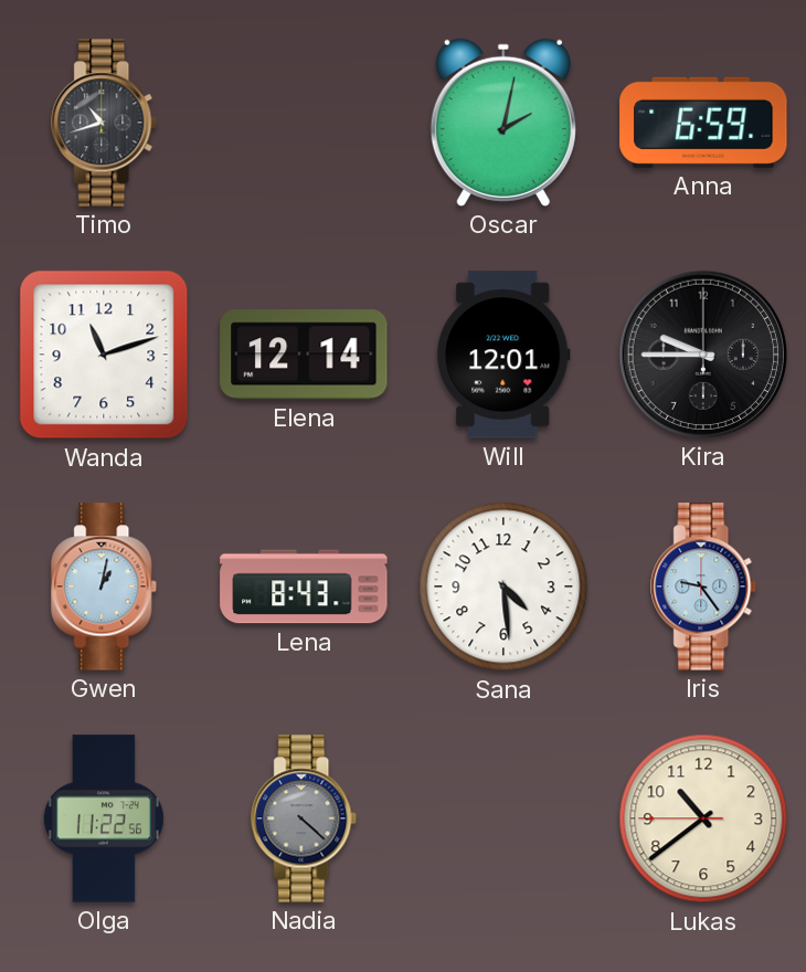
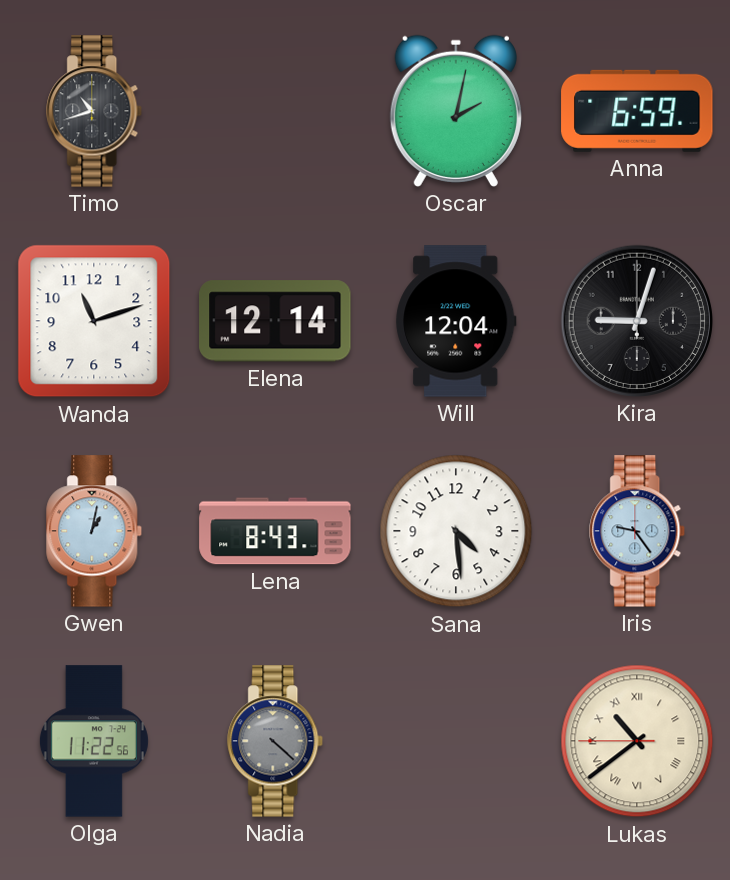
Will: 12:01 -> 12:04 (456, 321)
Kira: 9:45 -> 9:03 (637, 321)
Lukas numerals: Arabic -> Roman (637, 741)
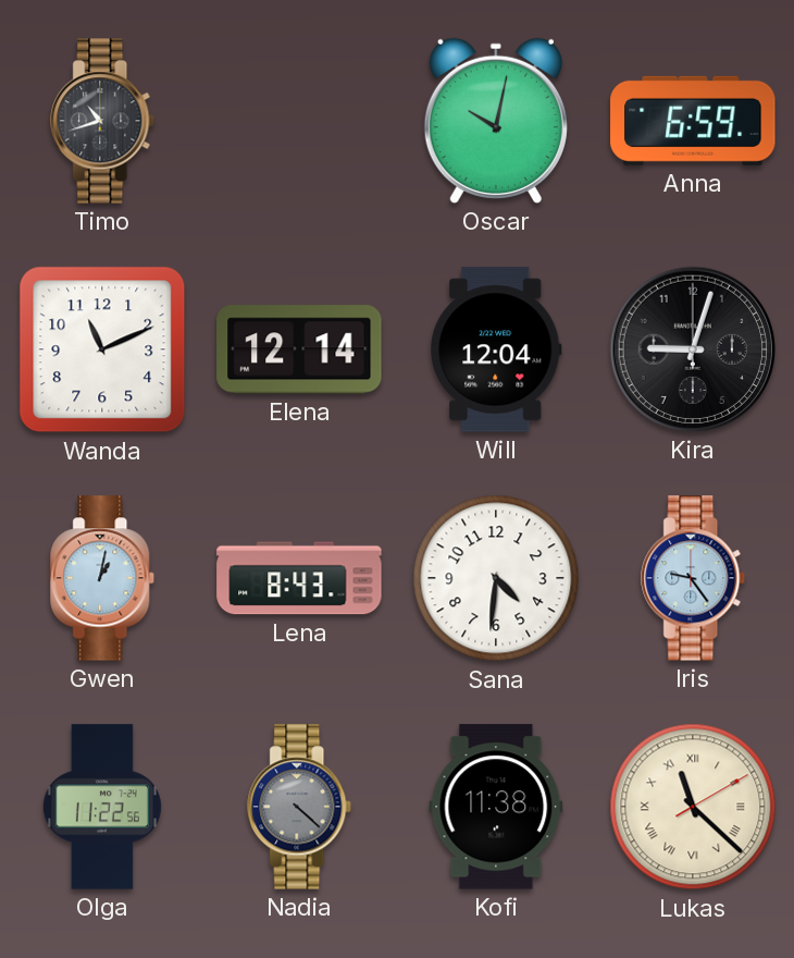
Oscar: 2:02 -> 10:02 (496, 121)
Wanda: 11:12 -> 11:11 (102, 349)
Sana: 4:29 -> 4:31 (496, 578)
Kofi: none -> 11:38 (496, 807)
Lukas: 10:38 -> 11:22 (693, 807)
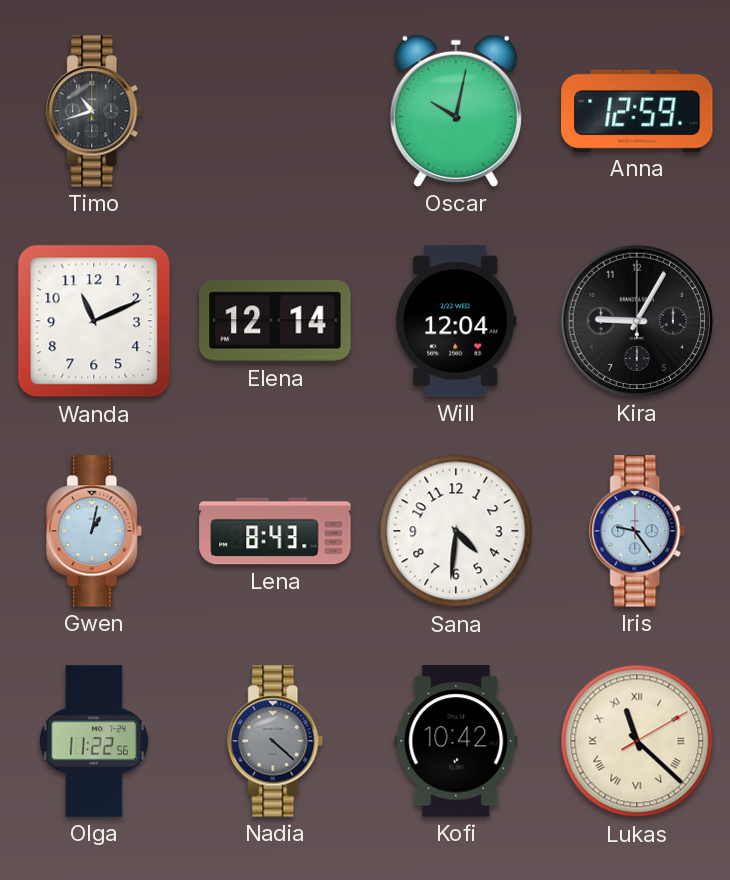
Anna: 6:59 -> 12:59 (637, 111)
Kira: 9:03 -> 9:05 (637, 321)
Kofi: 11:38 -> 10:42 (456, 741)
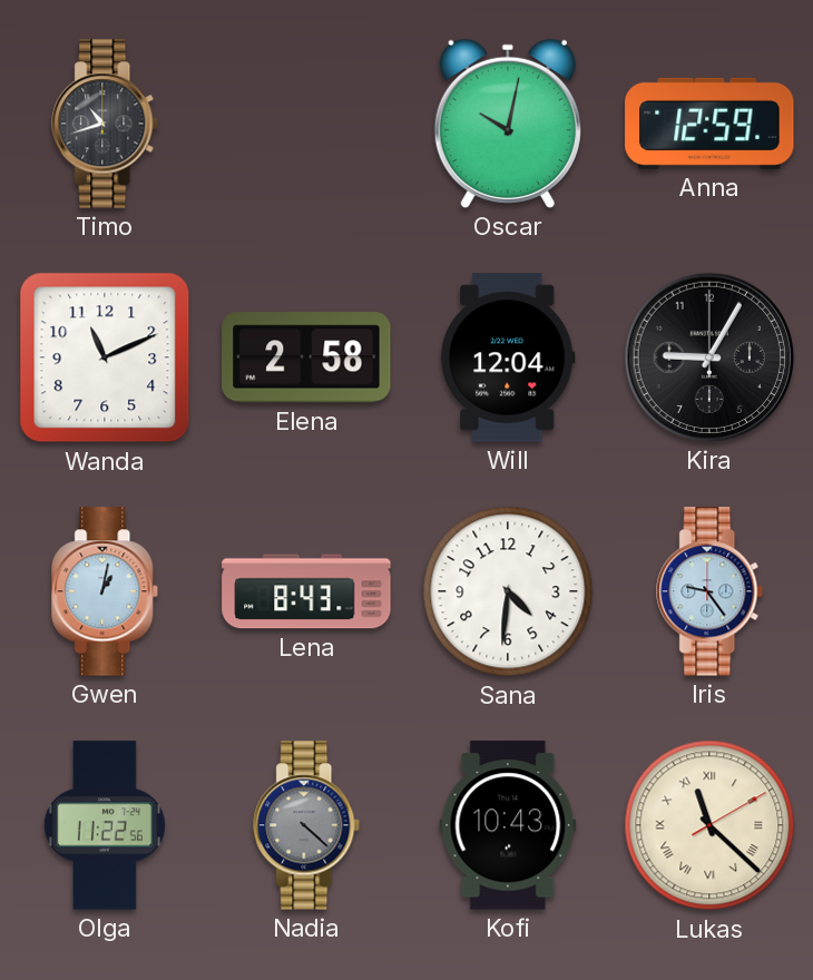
Elena: 12:14 -> 2:58 (306, 357)
Kofi: 10:42 -> 10:43 (508, 825)
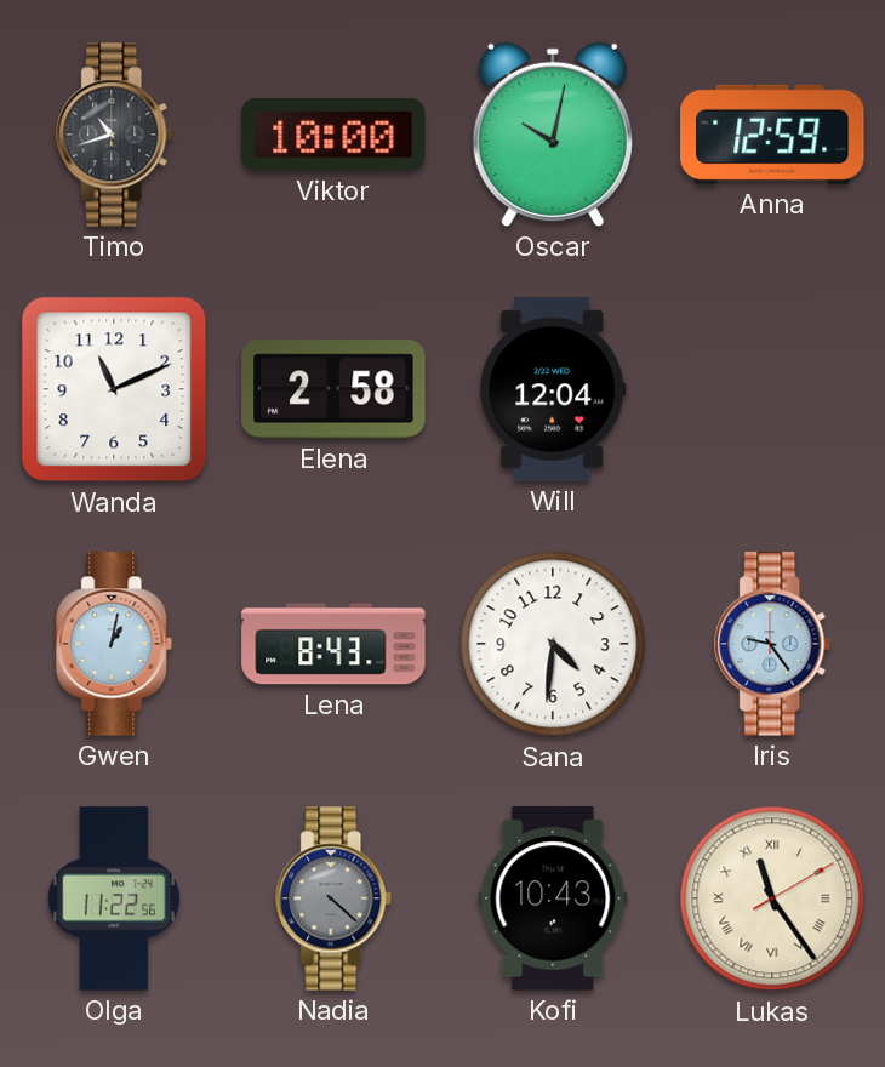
Viktor: none -> 10:00 (333, 135)
Kira: 9:05 -> none (709, 357)
Lukas: 11:22 -> 11:24 (772, 898)
